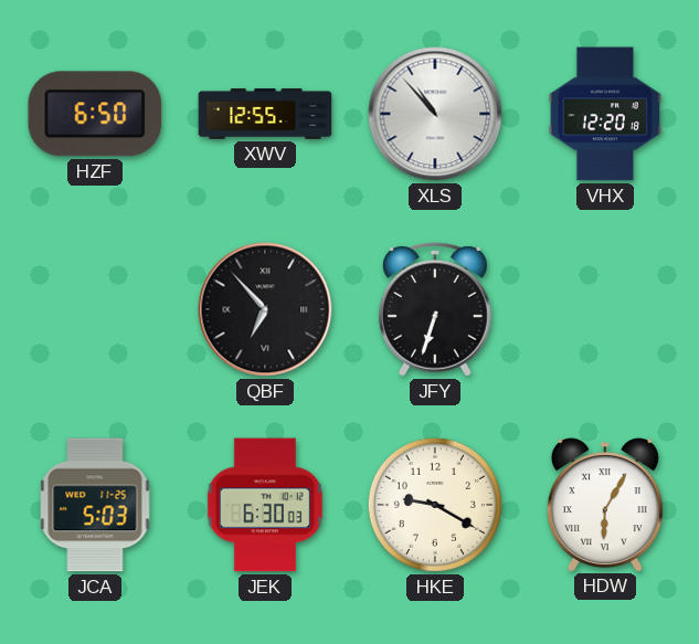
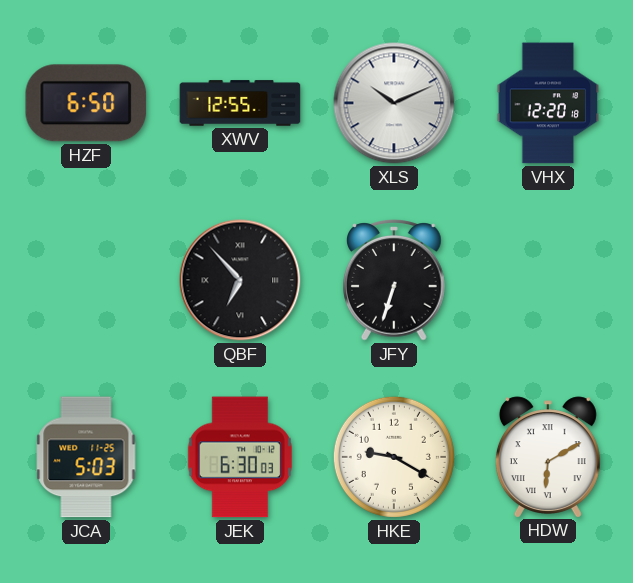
XLS: 10:53 -> 10:11 (394, 103)
HDW: 6:05 -> 6:10 (548, 457)
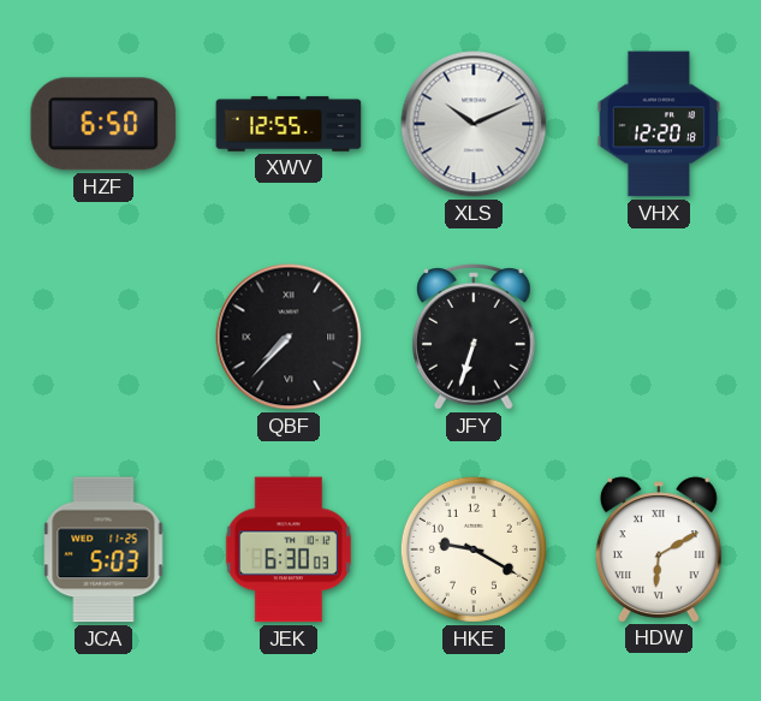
QBF: 6:53 -> 7:37 (289, 337)
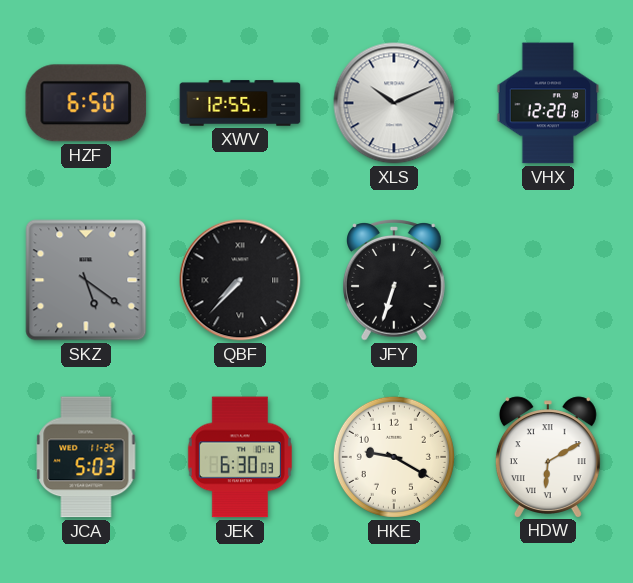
SKZ: none -> 5:21 (86, 280)
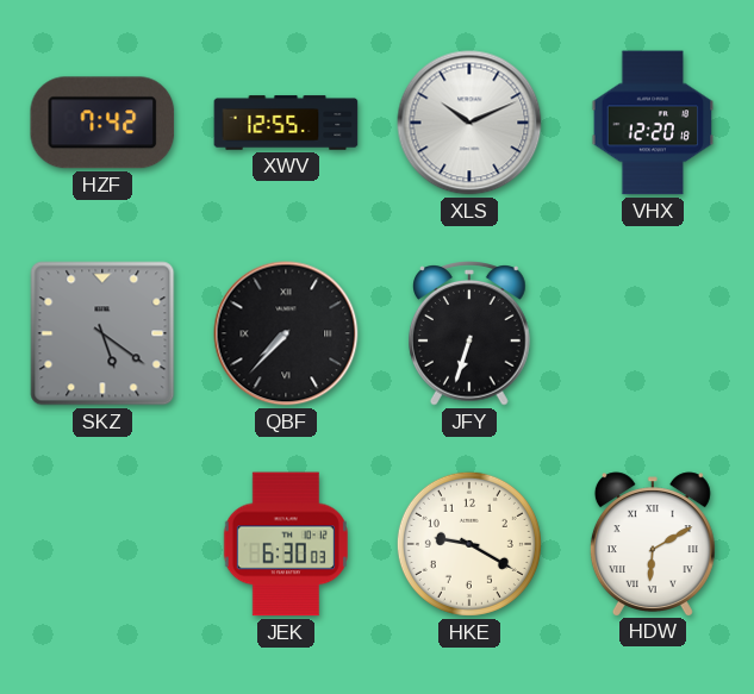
HZF: 6:50 -> 7:42 (102, 123)
JCA: 5:03 -> none (86, 457)
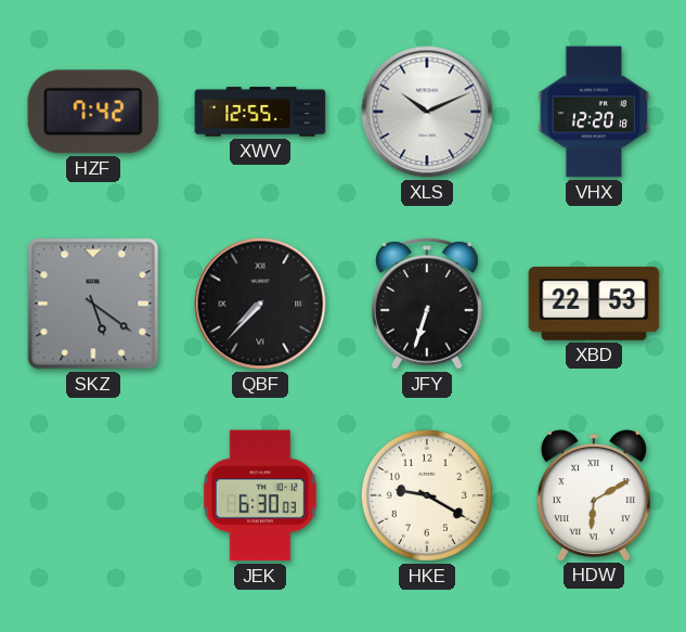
XBD: none -> 22:53 (594, 305)
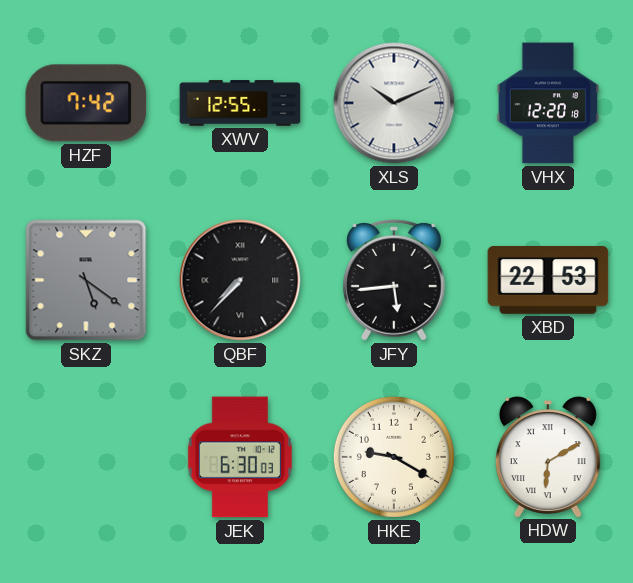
JFY: 6:33 -> 5:44 (395, 280)
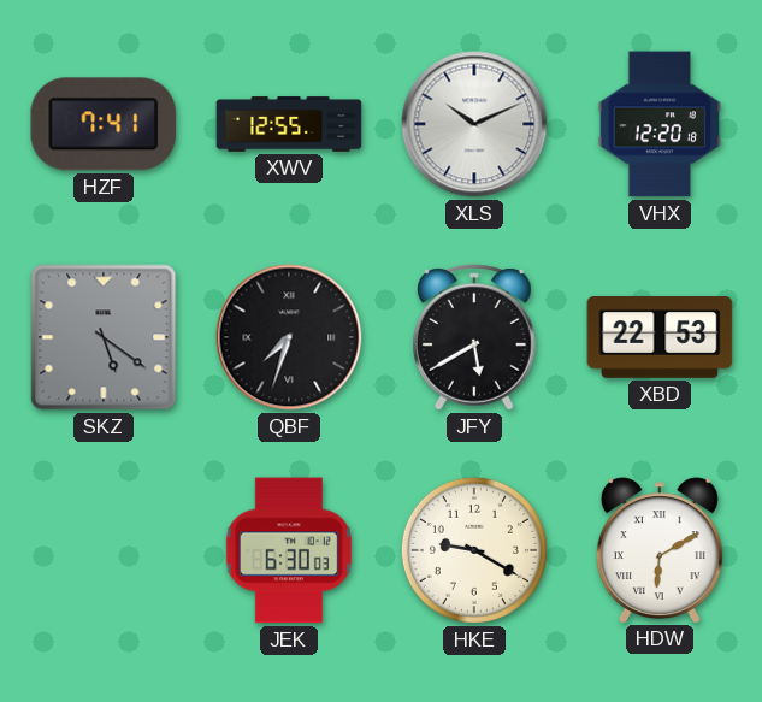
HZF: 7:42 -> 7:41 (104, 124)
QBF: 7:37 -> 7:33 (289, 337)
JFY: 5:44 -> 5:40 (475, 337)
